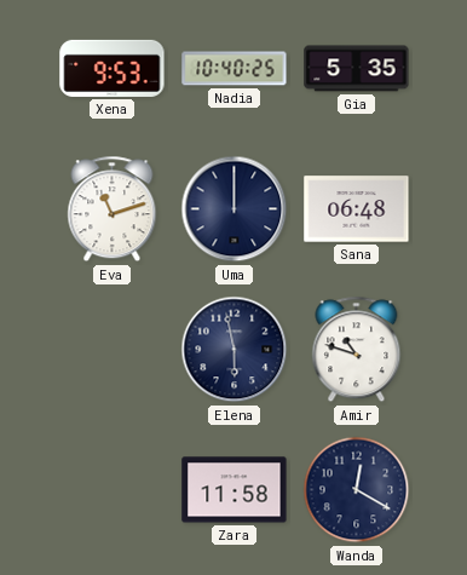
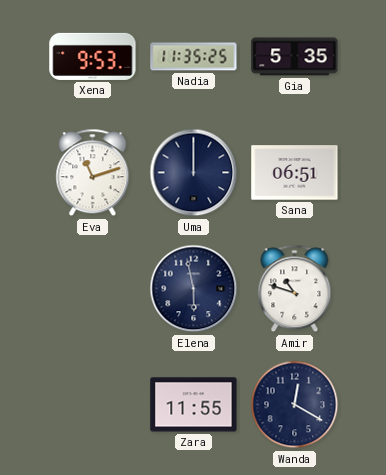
Nadia: 10:40 -> 11:35 (194, 57)
Sana: 06:48 -> 06:51 (295, 173)
Zara: 11:58 -> 11:55 (194, 405)
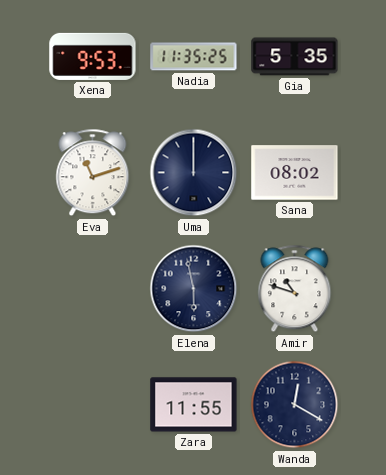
Sana: 06:51 -> 08:02 (295, 173)
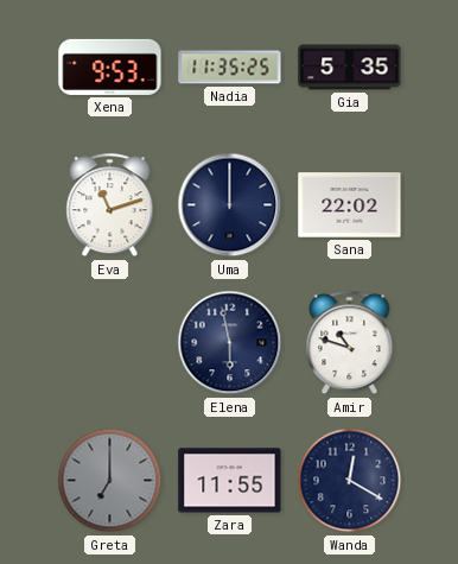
Sana: 08:02 -> 22:02 (350, 205)
Greta: none -> 7:00 (110, 481)
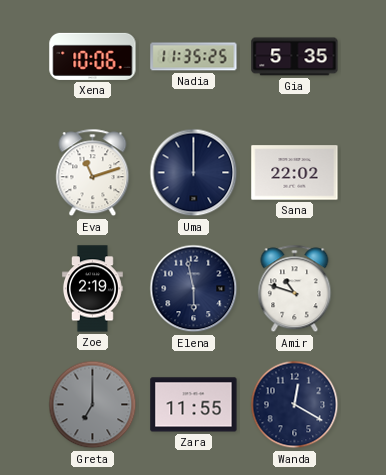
Xena: 9:53 -> 10:06 (93, 56)
Zoe: none -> 2:19 (93, 289)
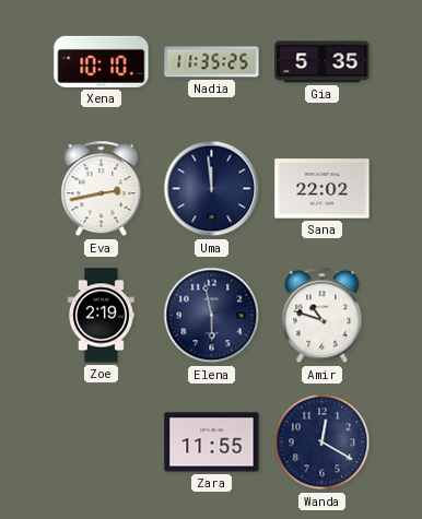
Xena: 10:06 -> 10:10 (102, 61)
Eva: 11:12 -> 2:43 (102, 189)
Uma: 12:00 -> 11:59 (212, 189)
Greta: 7:00 -> none (93, 405)
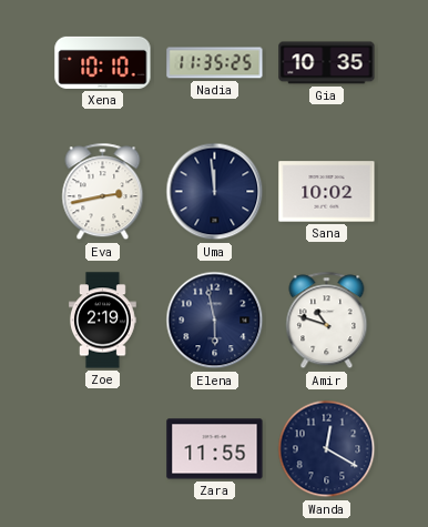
Gia: 5:35 -> 10:35 (327, 63)
Sana: 22:02 -> 10:02 (327, 192)
